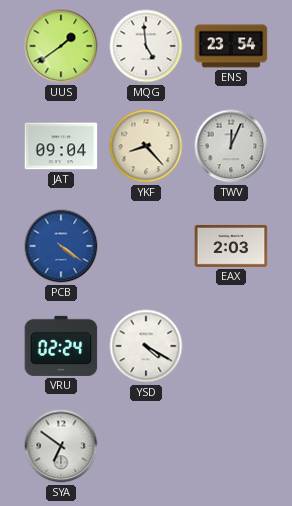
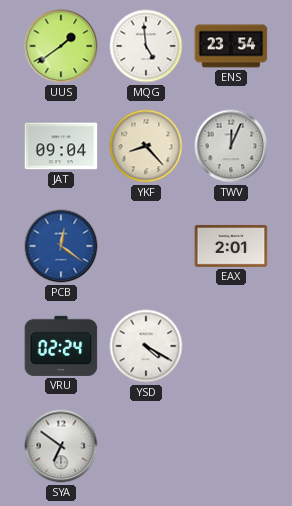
PCB: 4:21 -> 12:21 (61, 246)
EAX: 2:03 -> 2:01 (231, 246)
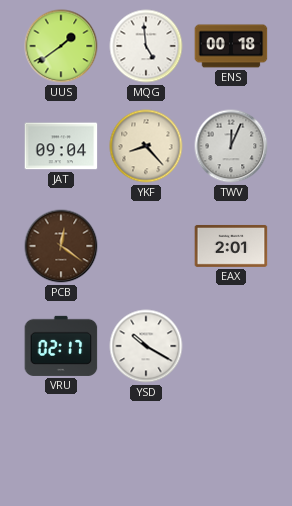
ENS: 23:54 -> 00:18 (231, 46)
PCB dial: blue -> brown (61, 246)
VRU: 02:24 -> 02:17 (61, 346)
YSD: 4:20 -> 10:20 (146, 346)
SYA: 6:51 -> none (61, 446)
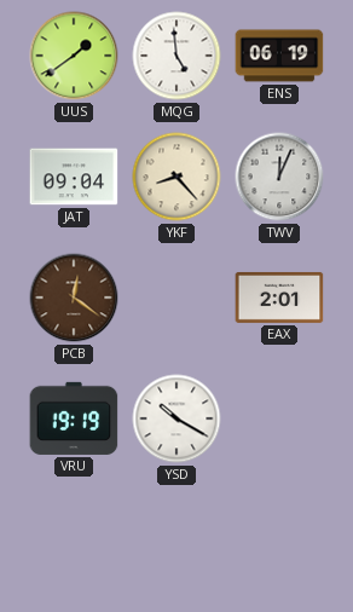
ENS: 00:18 -> 06:19 (279, 56)
VRU: 02:17 -> 19:19 (74, 418)
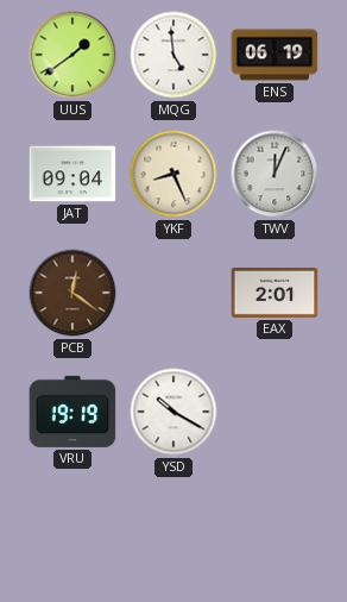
YKF: 8:23 -> 8:26 (173, 174)
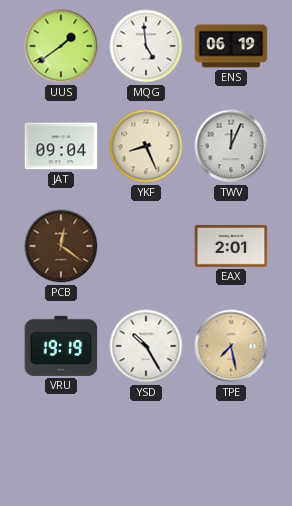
YSD: 10:20 -> 10:25 (146, 346)
TPE: none -> 7:28 (231, 346)
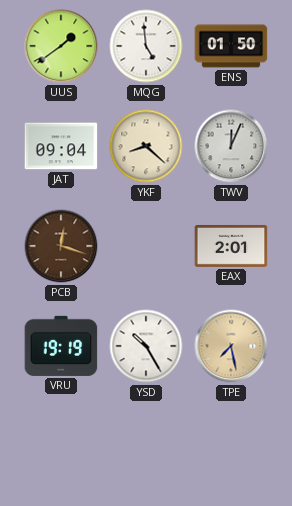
ENS: 06:19 -> 01:50 (231, 46)
YKF: 8:26 -> 8:22 (146, 146)
PCB: 12:21 -> 12:18 (61, 246)
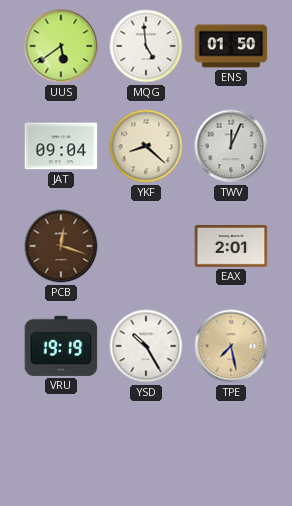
UUS: 1:39 -> 5:39 (61, 46)
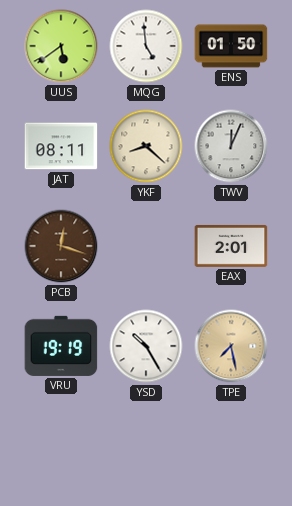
JAT: 09:04 -> 08:11 (61, 146)
